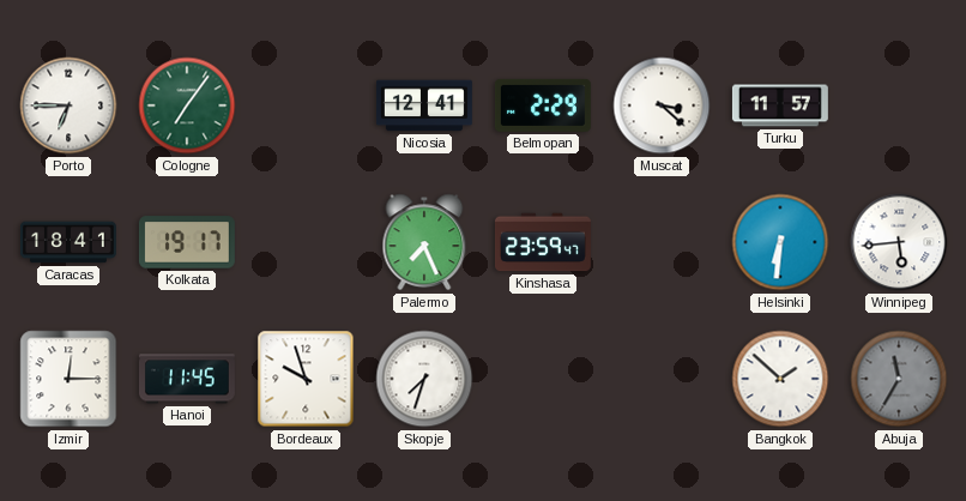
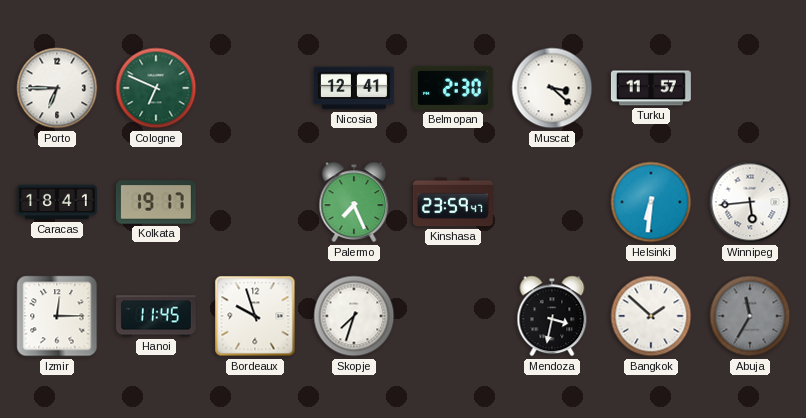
Cologne: 7:06 -> 6:49 (156, 88)
Belmopan: 2:29 -> 2:30 (453, 88)
Mendoza: none -> 3:32 (552, 316)
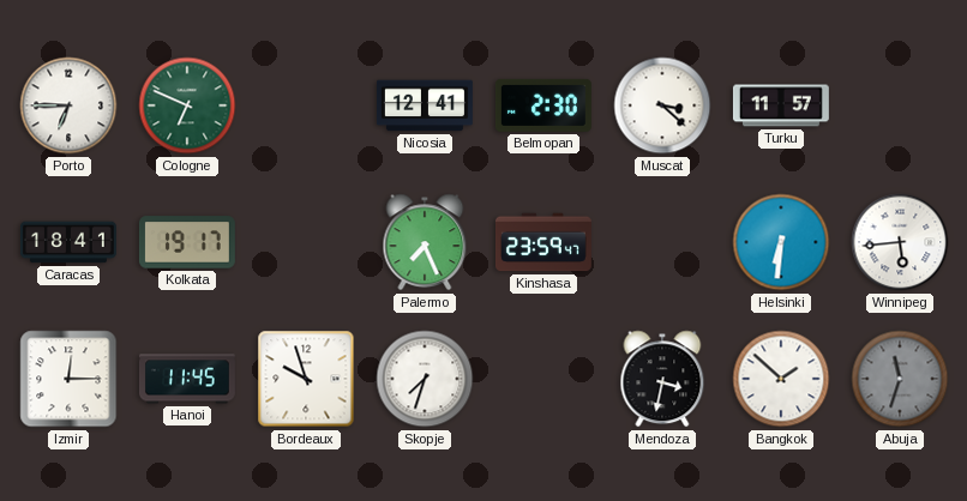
Abuja: 11:35 -> 11:33 (900, 379)
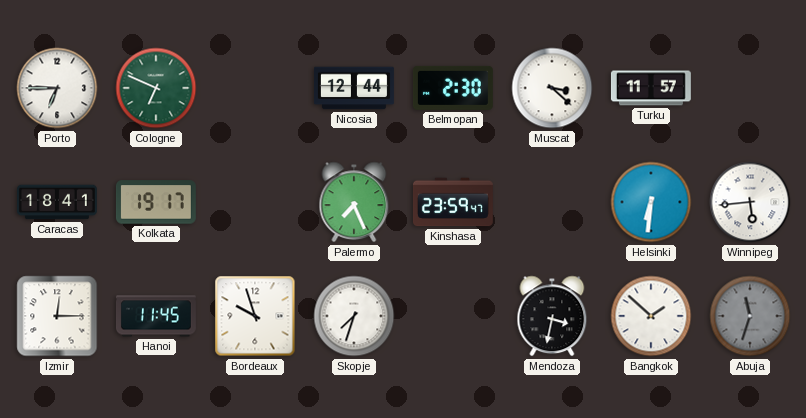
Nicosia: 12:41 -> 12:44 (354, 88)
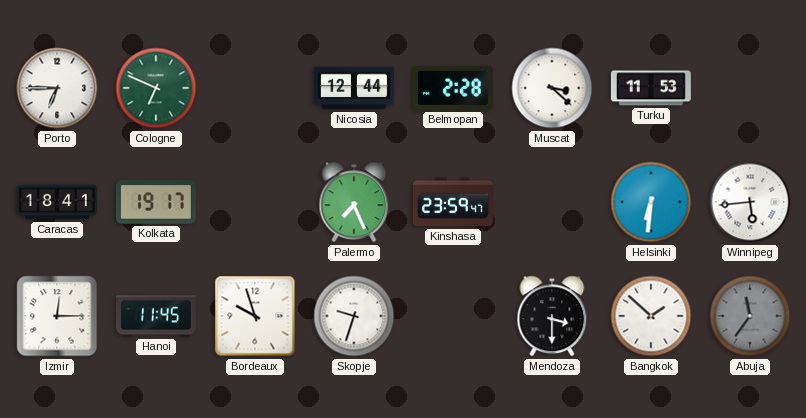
Belmopan: 2:30 -> 2:28 (453, 88)
Turku: 11:57 -> 11:53 (651, 88)
Skopje: 7:33 -> 9:33 (354, 316)
Mendoza: 3:32 -> 3:30 (552, 316)
Abuja: 11:33 -> 11:36 (750, 316)
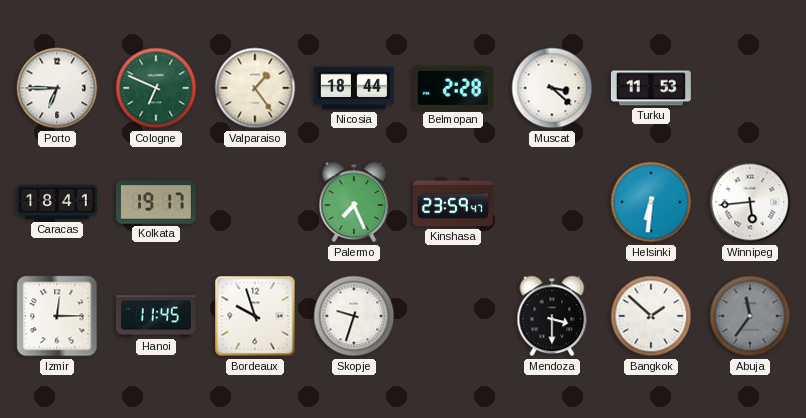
Valparaiso: none -> 1:24 (255, 88)
Nicosia: 12:44 -> 18:44 (354, 88)
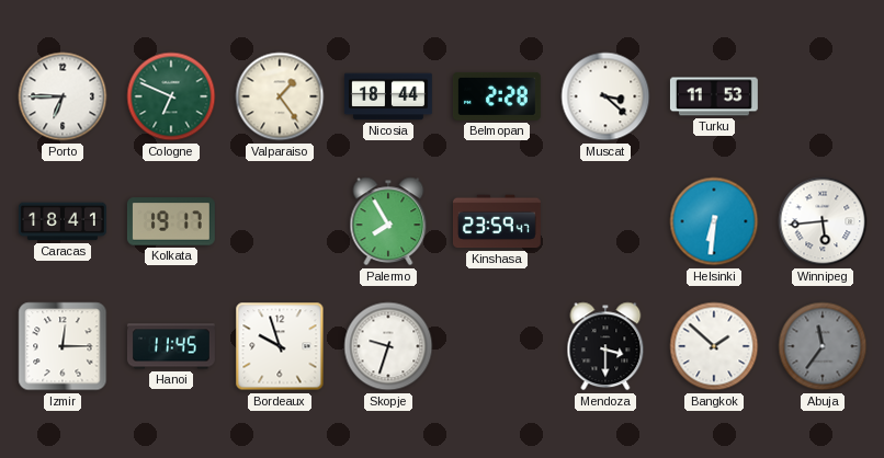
Palermo: 7:26 -> 7:55 (388, 221)
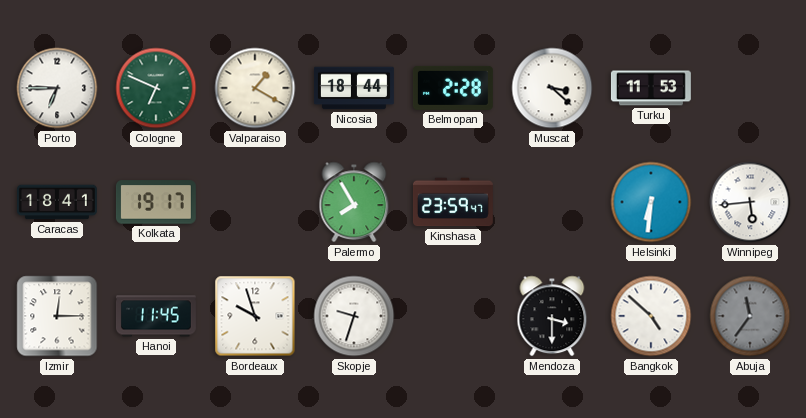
Valparaiso: 1:24 -> 1:20 (255, 88)
Bangkok: 1:52 -> 4:52 (651, 316)
